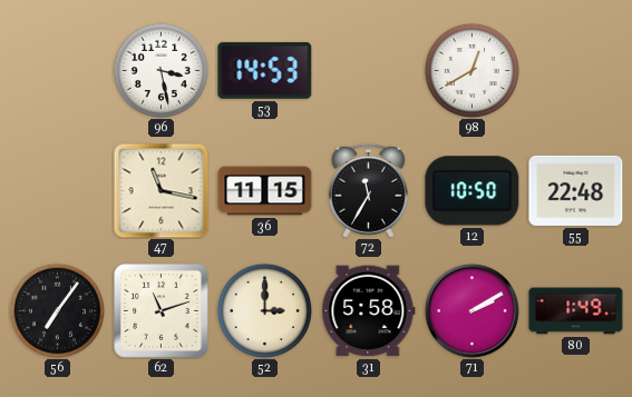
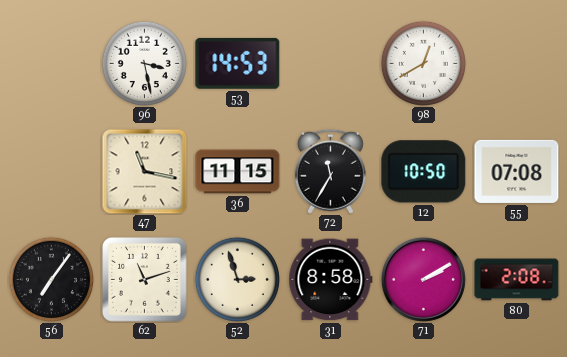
55: 22:48 -> 07:08 (517, 171)
52: 3:00 -> 2:57 (237, 279)
31: 5:58 -> 8:58 (331, 280)
80: 1:49 -> 2:08 (517, 280)
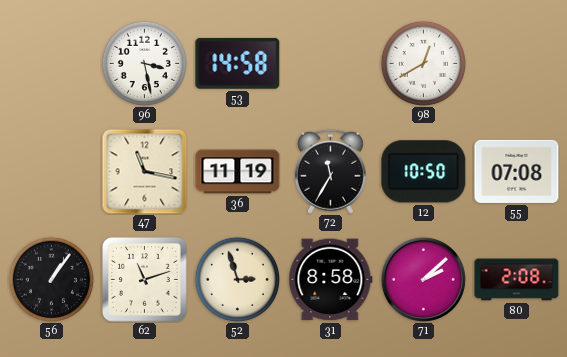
53: 14:53 -> 14:58 (238, 63)
36: 11:15 -> 11:19 (238, 172)
56: 7:06 -> 1:06 (51, 279)
71: 2:10 -> 2:08 (423, 279)
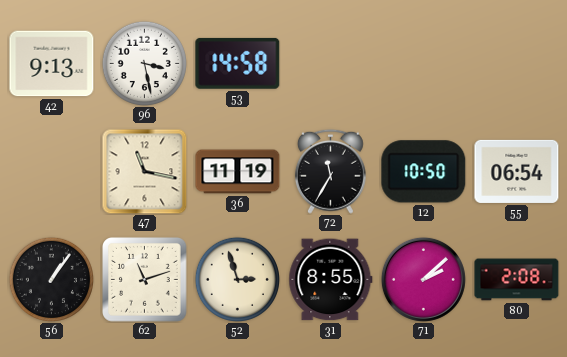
42: none -> 9:13 (52, 64)
98: 12:40 -> none (423, 63)
55: 07:08 -> 06:54 (517, 171)
31: 8:58 -> 8:55 (331, 280)
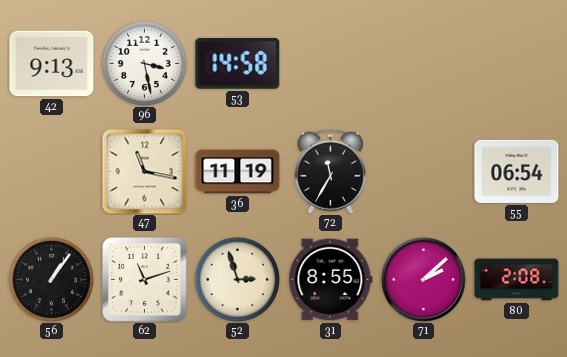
12: 10:50 -> none (424, 172)
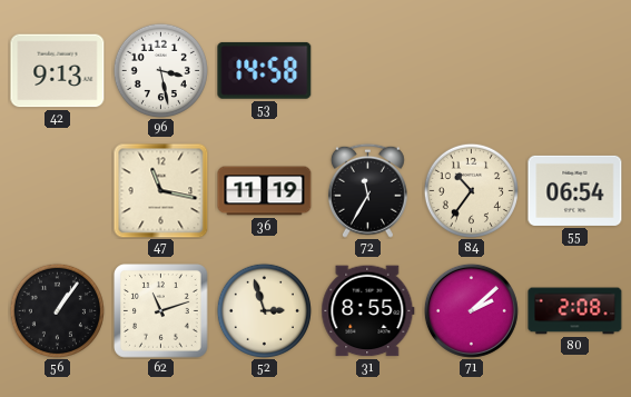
84: none -> 10:36 (471, 190)
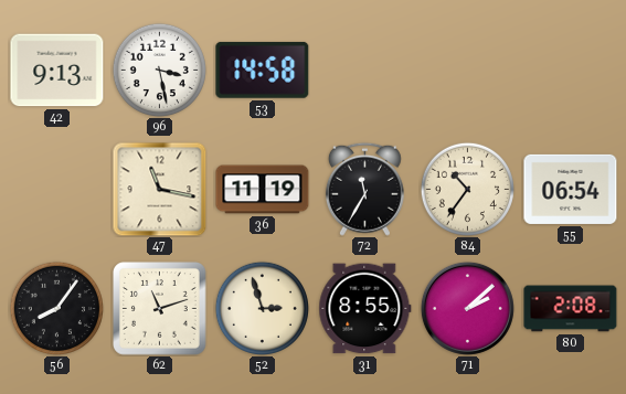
56: 1:06 -> 8:06 (56, 308)
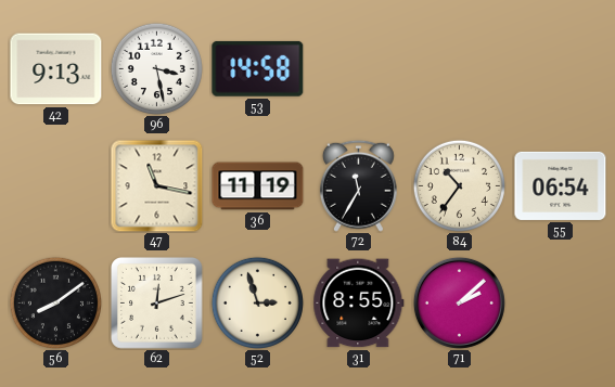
56: 8:06 -> 8:09 (55, 302)
62: 11:12 -> 12:12 (157, 304)
80: 2:08 -> none (571, 309)
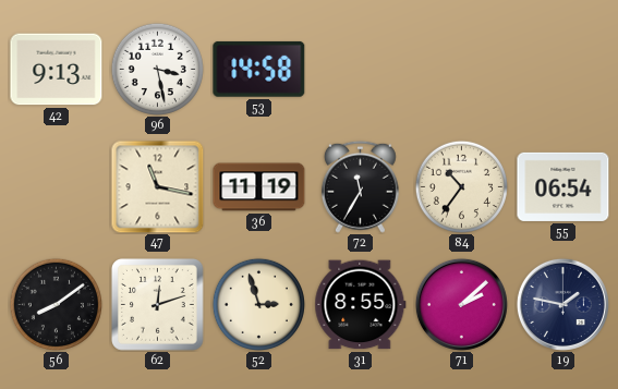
19: none -> 1:47 (562, 304)
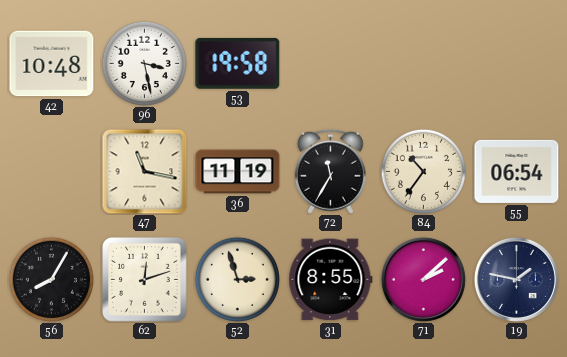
42: 9:13 -> 10:48 (52, 64)
53: 14:58 -> 19:58 (238, 63)
56: 8:09 -> 8:05 (51, 279)
